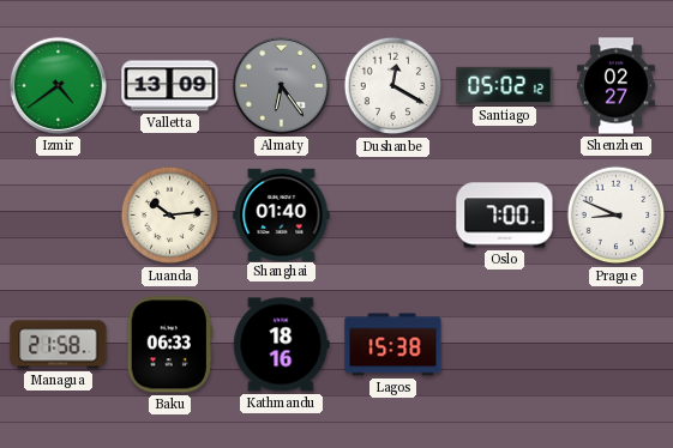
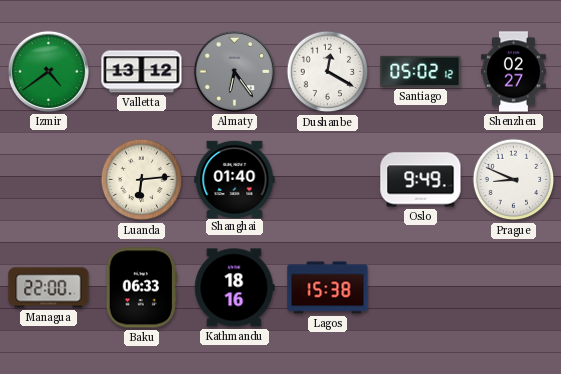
Valletta: 13:09 -> 13:12 (142, 72)
Luanda: 10:14 -> 6:14 (142, 180)
Oslo: 7:00 -> 9:49 (421, 180)
Managua: 21:58 -> 22:00 (49, 288)
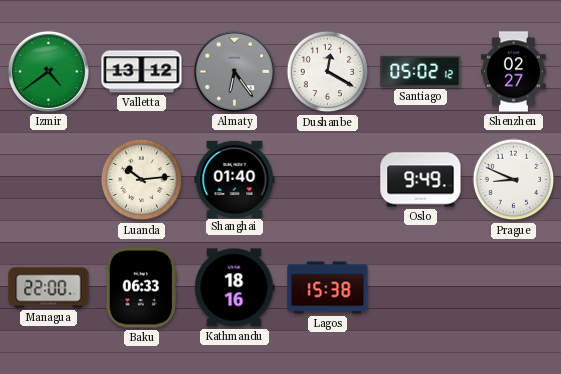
Luanda: 6:14 -> 10:14 (142, 180)
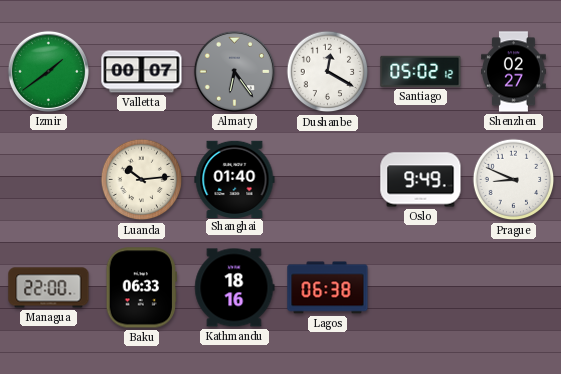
Izmir: 4:39 -> 1:39 (48, 71)
Valletta: 13:12 -> 00:07 (142, 72)
Lagos: 15:38 -> 06:38 (328, 288)
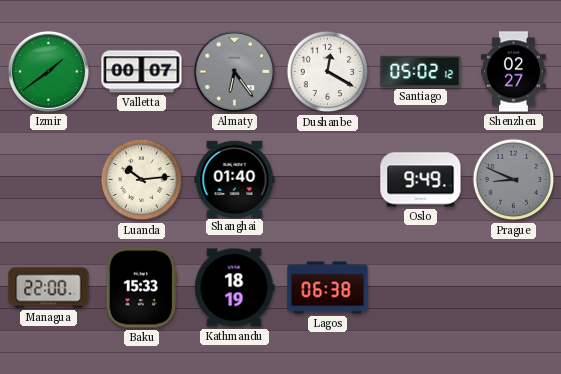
Prague dial: white -> grey (514, 180)
Baku: 06:33 -> 15:33 (141, 288)
Kathmandu: 18:16 -> 18:19 (235, 288)
